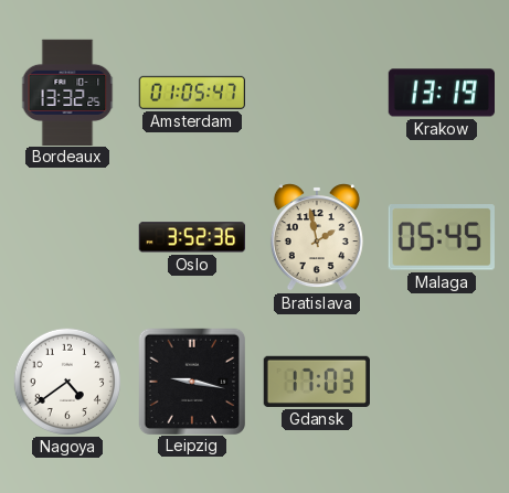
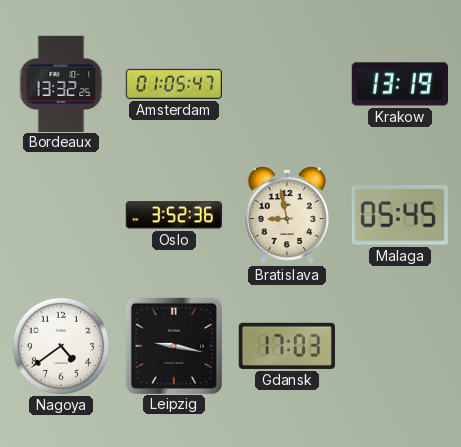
Bratislava: 1:58 -> 8:58 (287, 215)
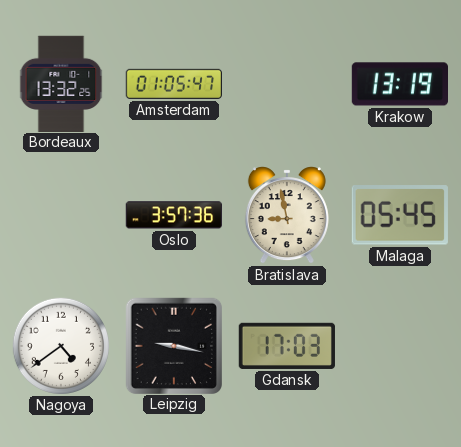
Oslo: 3:52 -> 3:57 (174, 215)
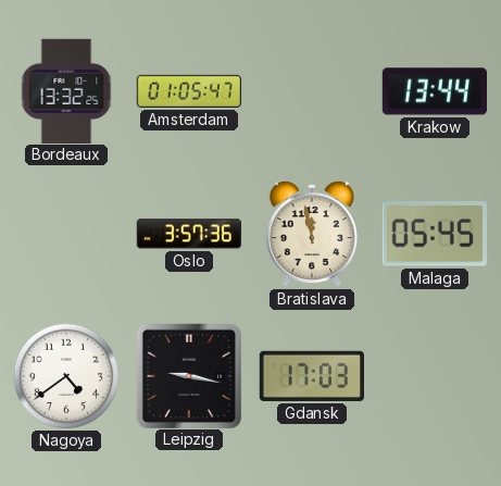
Krakow: 13:19 -> 13:44 (434, 91)
Bratislava: 8:58 -> 11:58 (312, 234)
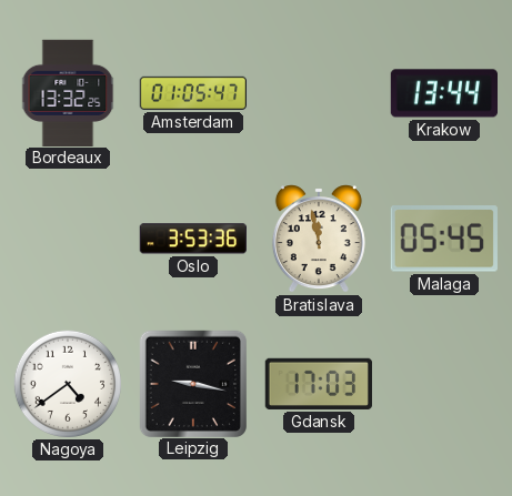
Oslo: 3:57 -> 3:53 (193, 239)
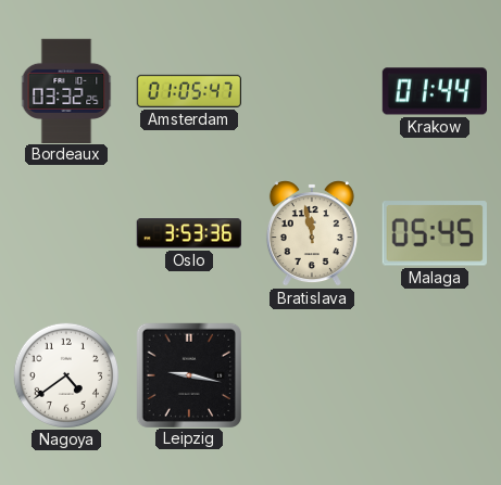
Bordeaux: 13:32 -> 03:32 (66, 90)
Krakow: 13:44 -> 01:44 (434, 91)
Gdansk: 17:03 -> none (319, 384)
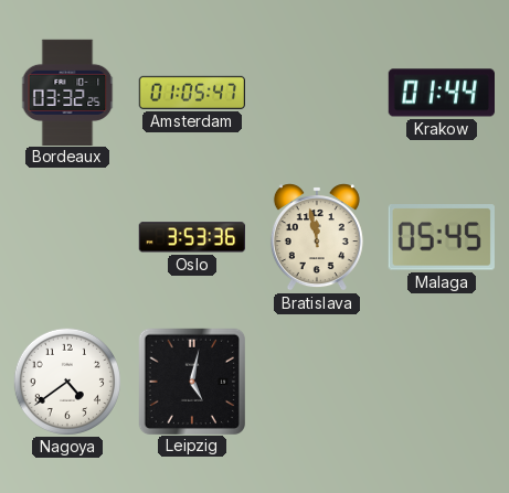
Leipzig: 9:17 -> 5:02 (191, 381)
